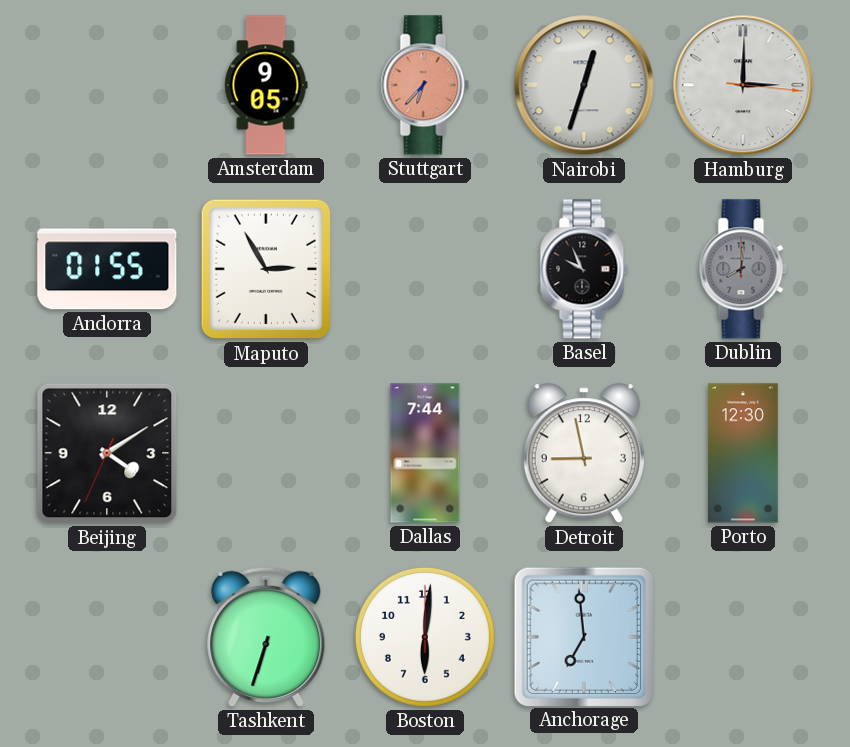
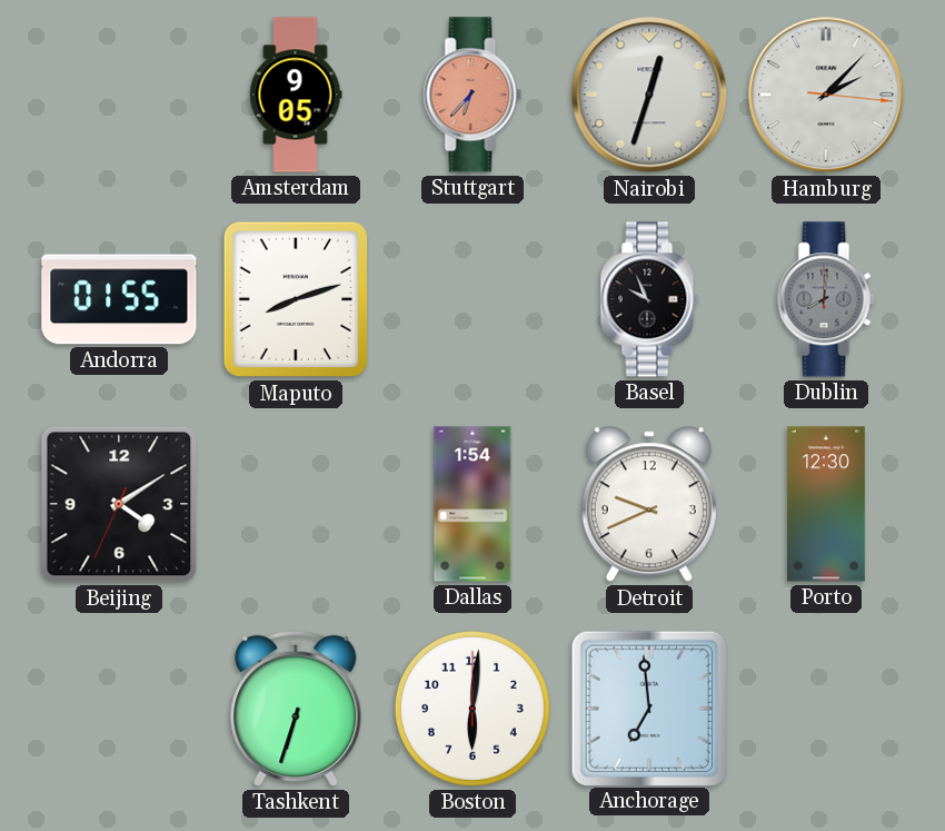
Hamburg: 3:00 -> 2:07 (826, 95)
Maputo: 2:55 -> 8:12 (295, 299)
Dallas: 7:44 -> 1:54 (472, 504)
Detroit: 8:58 -> 9:41 (649, 505)
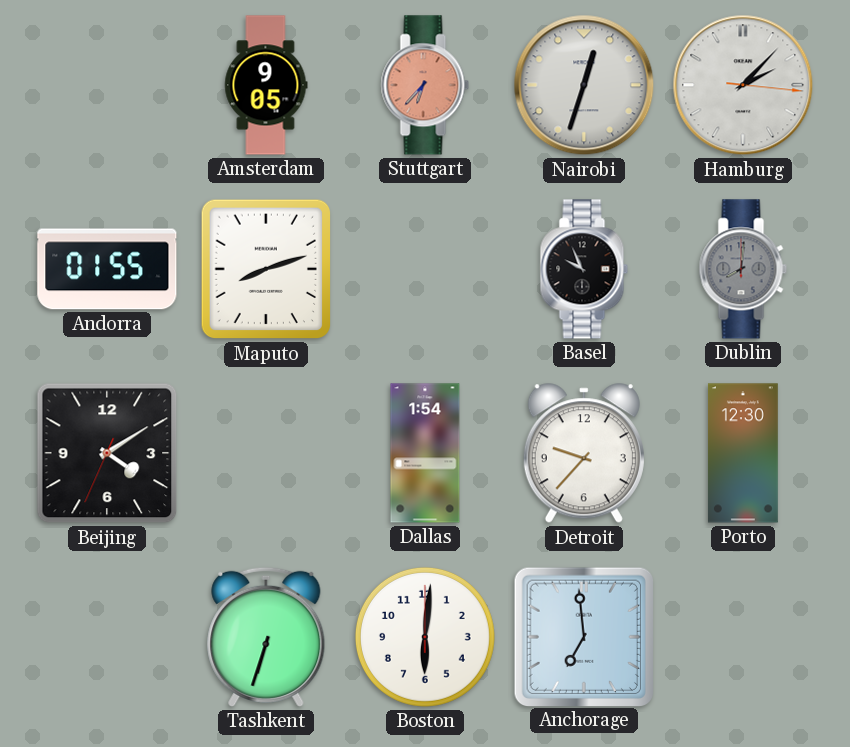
Detroit: 9:41 -> 9:37 (584, 454)
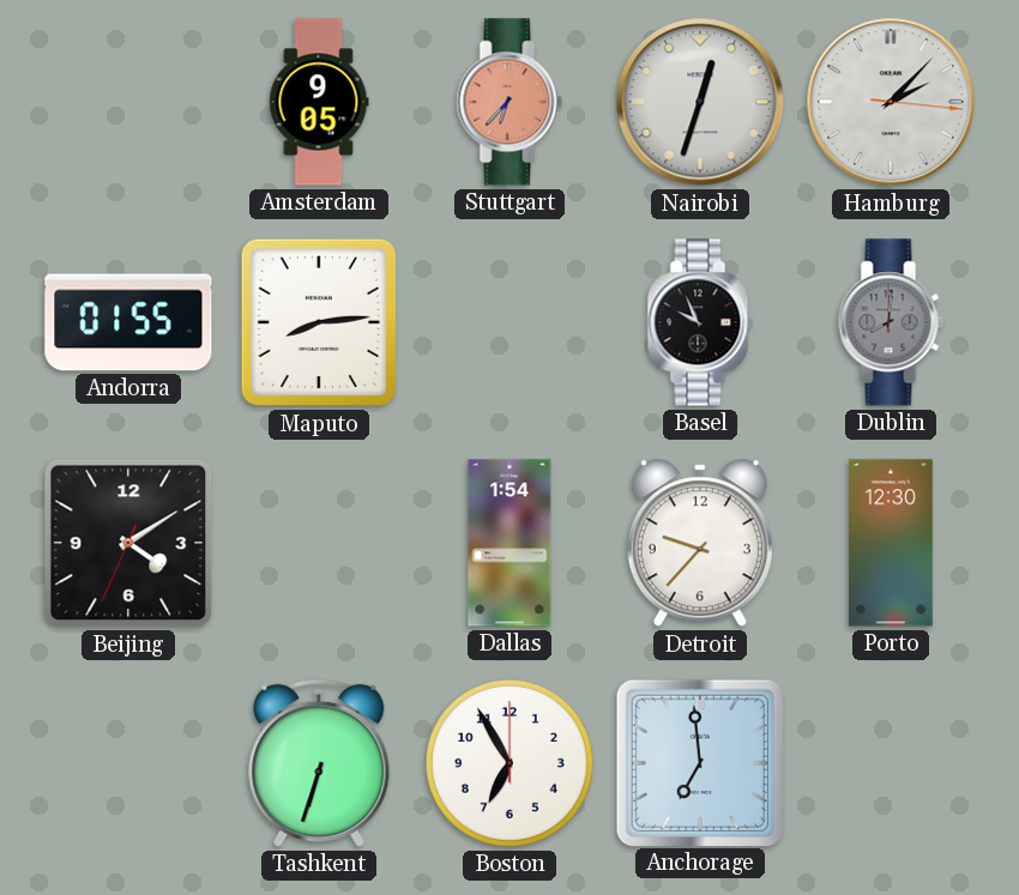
Maputo: 8:12 -> 8:14 (318, 322)
Boston: 6:01 -> 6:55 (509, 763)
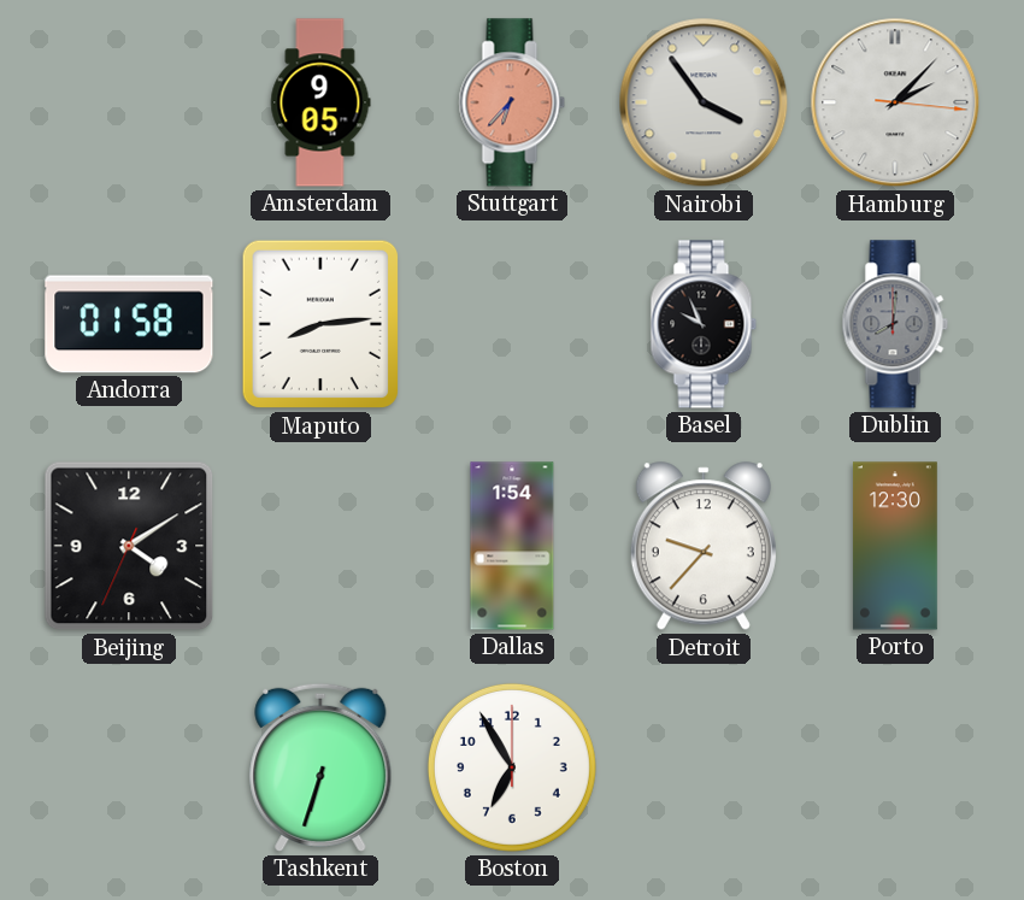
Nairobi: 12:33 -> 3:54 (704, 102)
Andorra: 01:55 -> 01:58 (129, 324)
Anchorage: 6:59 -> none (699, 762)
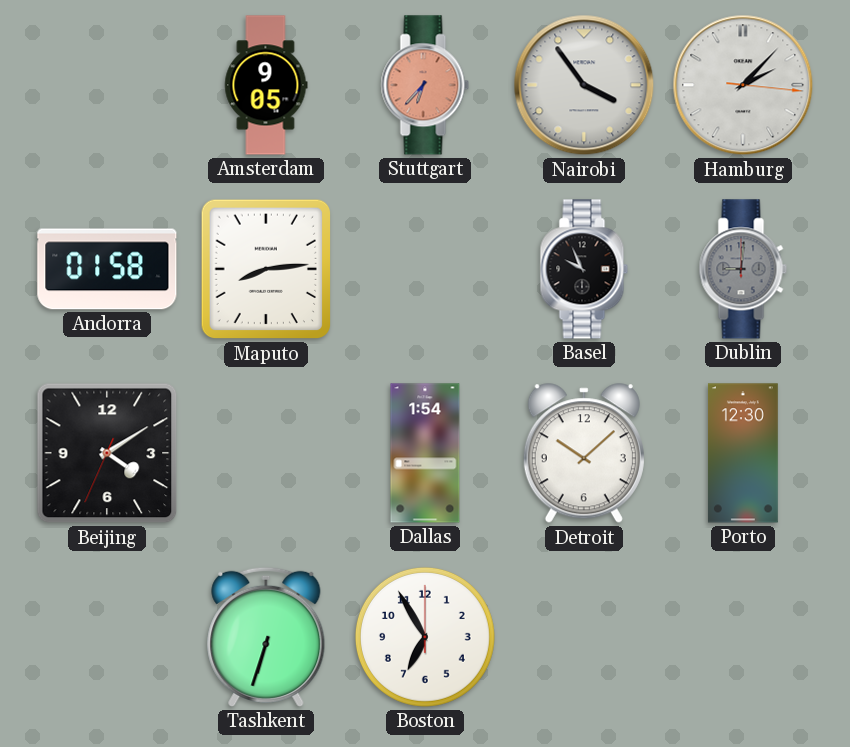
Dublin: 8:01 -> 9:01 (743, 269)
Detroit: 9:37 -> 10:08 (584, 454)
